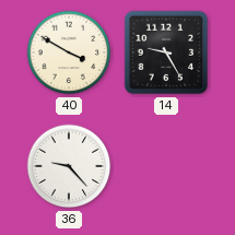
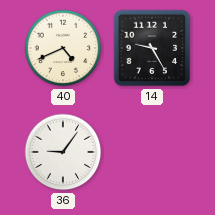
40: 3:50 -> 4:41 (63, 48)
36: 9:23 -> 9:06 (63, 152)
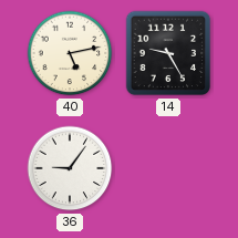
40: 4:41 -> 5:13 (70, 53)
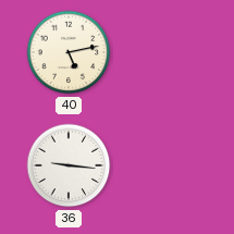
14: 9:25 -> none (168, 53)
36: 9:06 -> 9:16 (69, 165)
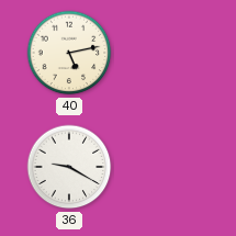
36: 9:16 -> 9:20 (69, 167)
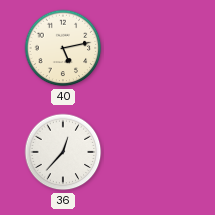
36: 9:20 -> 12:37 (63, 152)
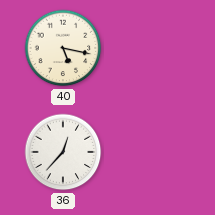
40: 5:13 -> 5:17 (63, 48)
